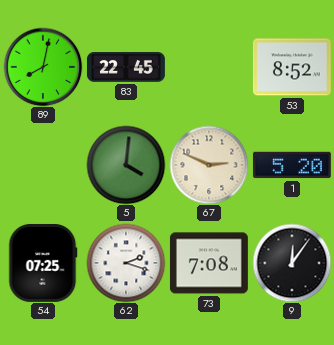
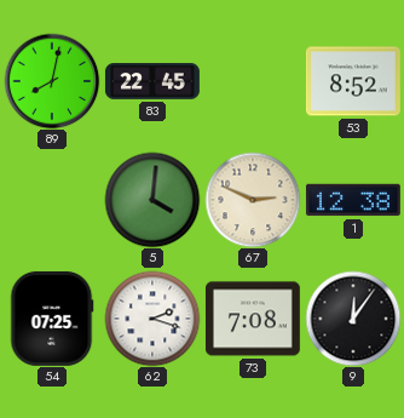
1: 5:20 -> 12:38 (353, 200)
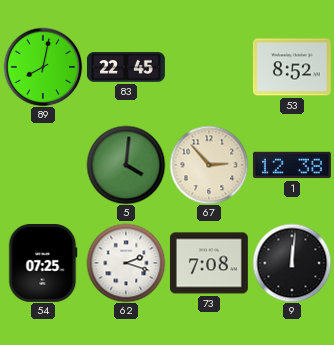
67: 2:49 -> 2:53 (209, 165)
9: 12:06 -> 12:01 (292, 263)
